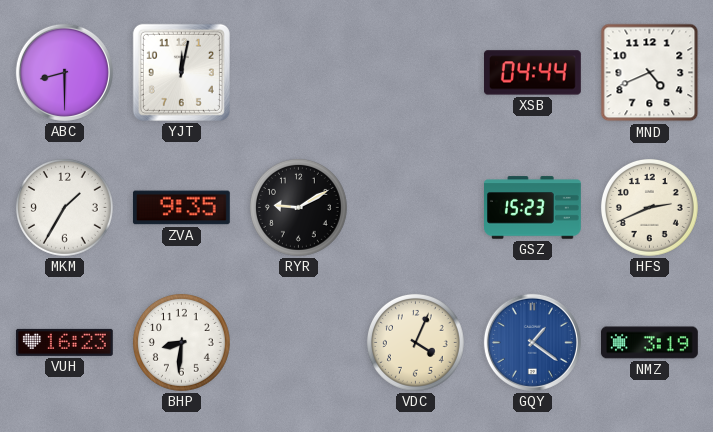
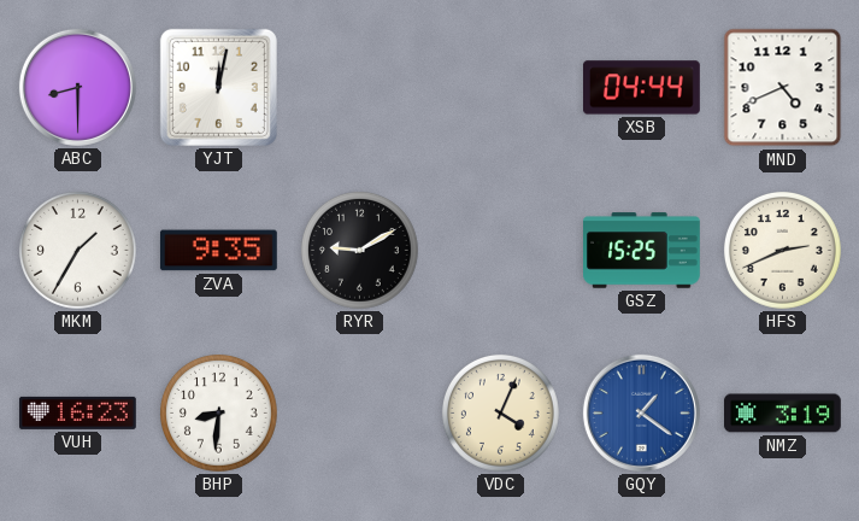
GSZ: 15:23 -> 15:25 (642, 251)
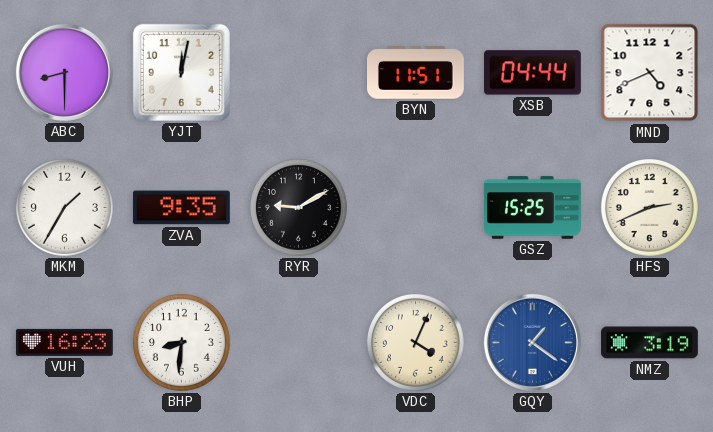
BYN: none -> 11:51 (416, 73)
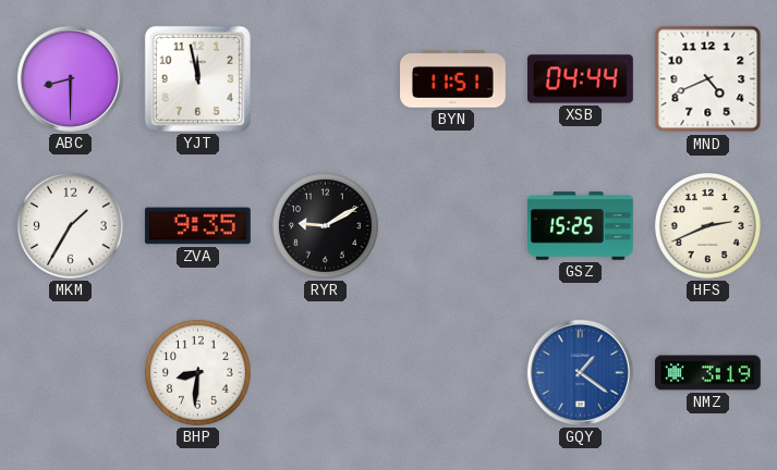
YJT: 12:02 -> 11:58 (197, 78)
VUH: 16:23 -> none (64, 342)
VDC: 4:04 -> none (415, 342)
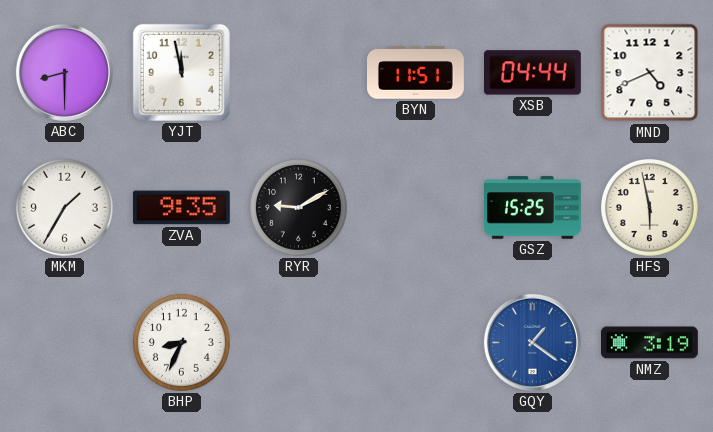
HFS: 2:41 -> 5:58 (649, 207)
BHP: 8:31 -> 8:34 (181, 342)
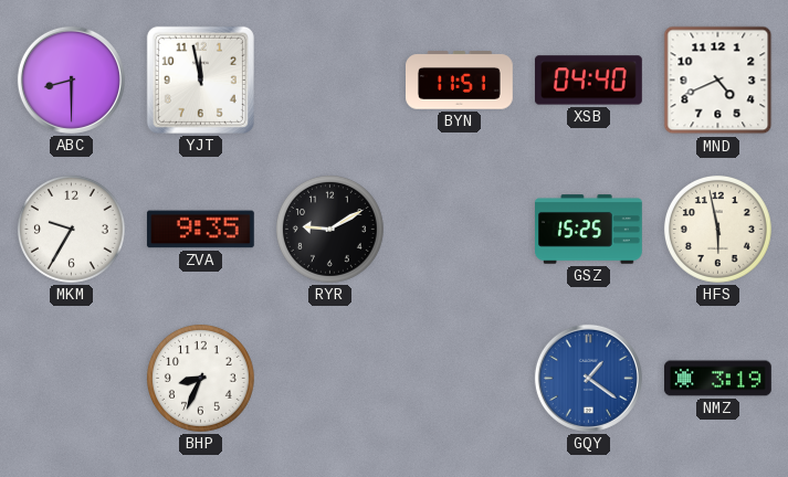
XSB: 04:44 -> 04:40 (589, 81)
MKM: 1:35 -> 9:35 (71, 229)
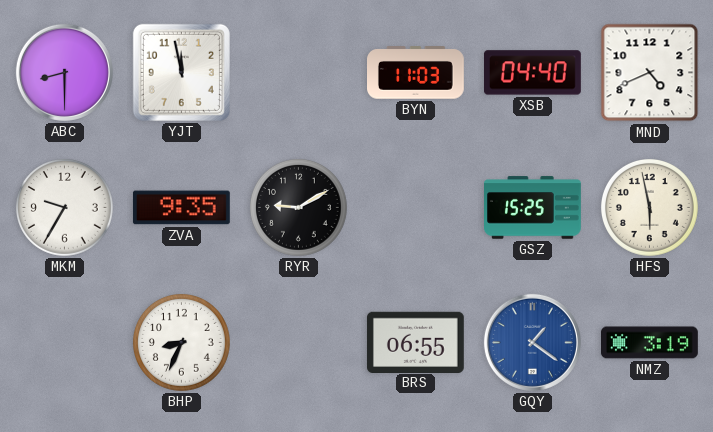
BYN: 11:51 -> 11:03 (416, 73)
BRS: none -> 06:55 (415, 342)
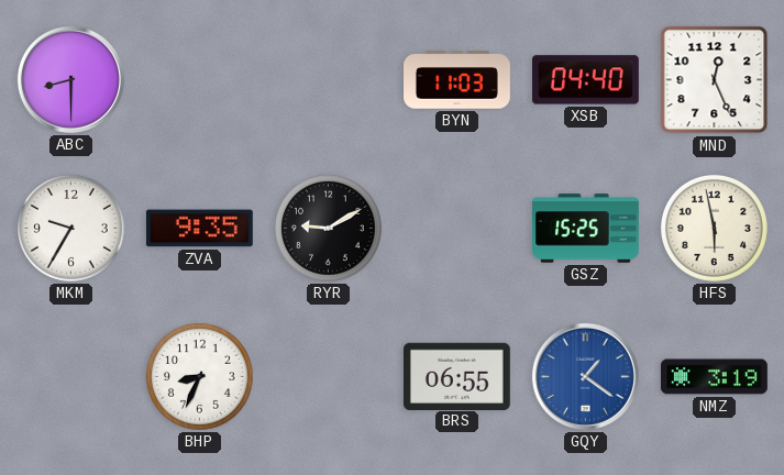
YJT: 11:58 -> none (181, 72)
MND: 4:41 -> 12:26 (715, 80)
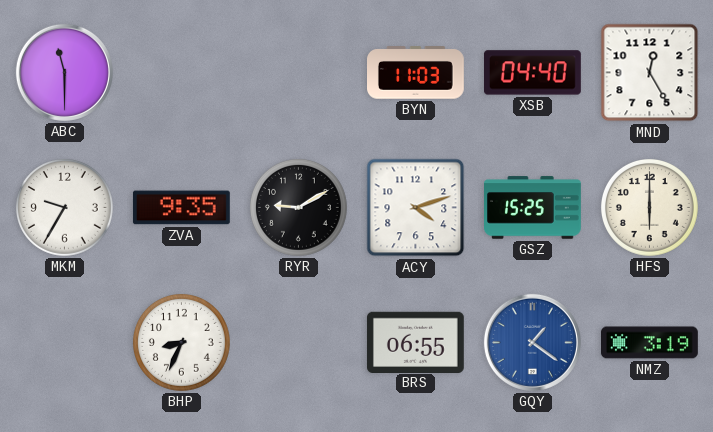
ABC: 8:30 -> 11:30 (64, 72)
MND: 12:26 -> 12:25 (650, 73)
ACY: none -> 4:12 (416, 208)
HFS: 5:58 -> 6:00 (649, 207)
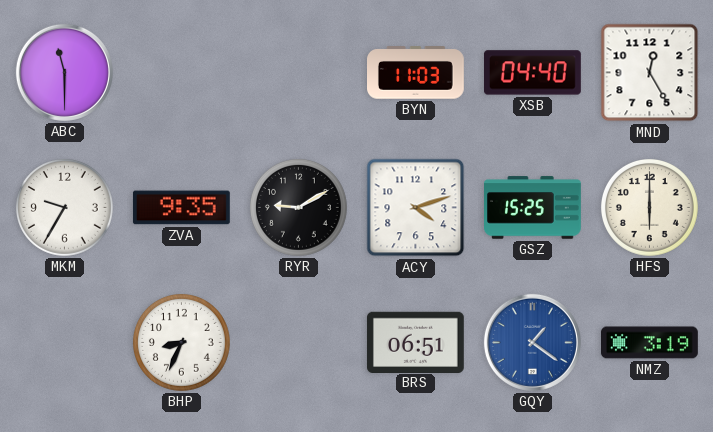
BRS: 06:55 -> 06:51 (415, 342)
